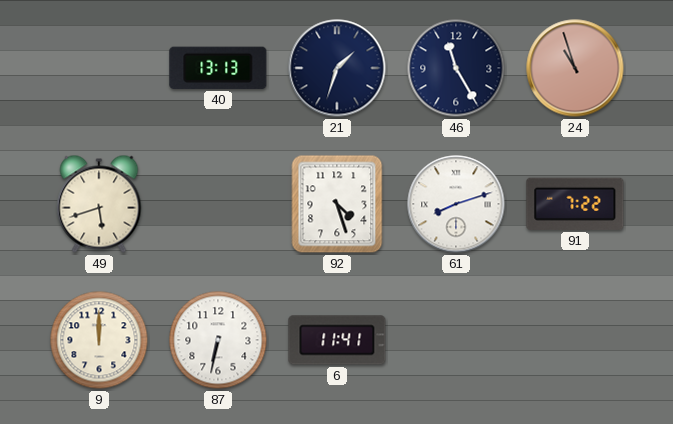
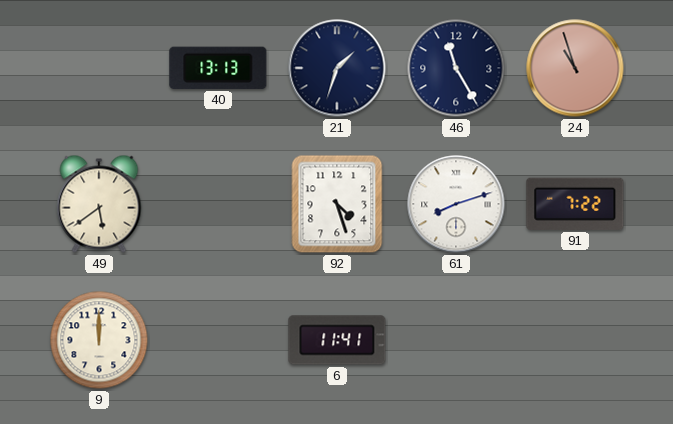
49: 5:42 -> 5:39 (99, 204)
87: 6:32 -> none (218, 340)
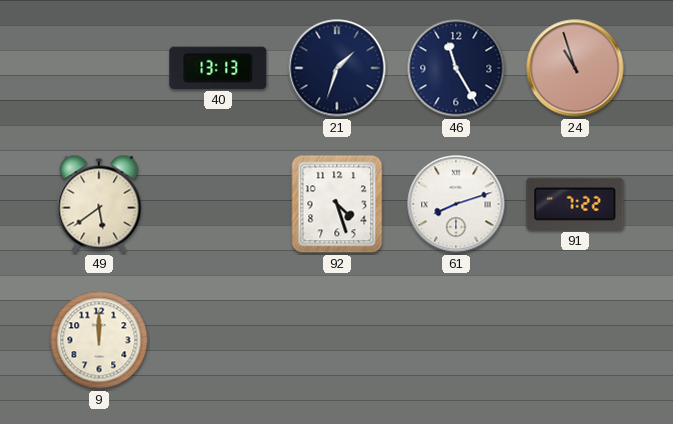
6: 11:41 -> none (337, 340)
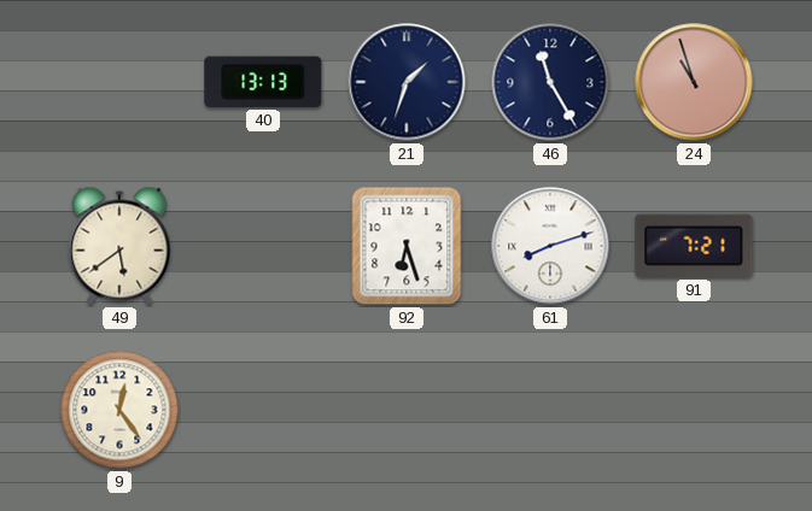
92: 4:27 -> 6:27 (407, 246)
91: 7:22 -> 7:21 (694, 246)
9: 12:00 -> 12:24 (119, 410)
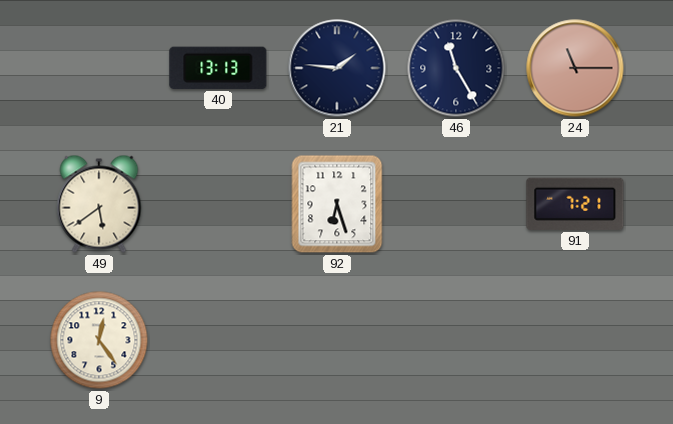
21: 1:33 -> 1:46 (337, 68)
24: 10:57 -> 11:15 (575, 68)
61: 8:12 -> none (550, 246)
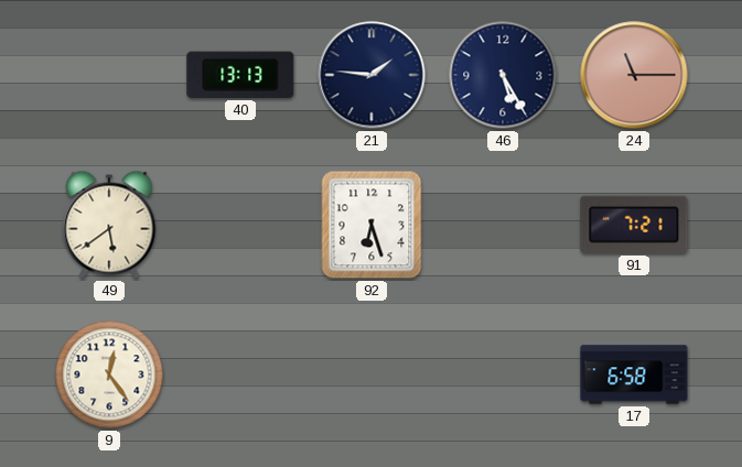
46: 11:25 -> 5:25 (503, 75)
17: none -> 6:58 (634, 374)
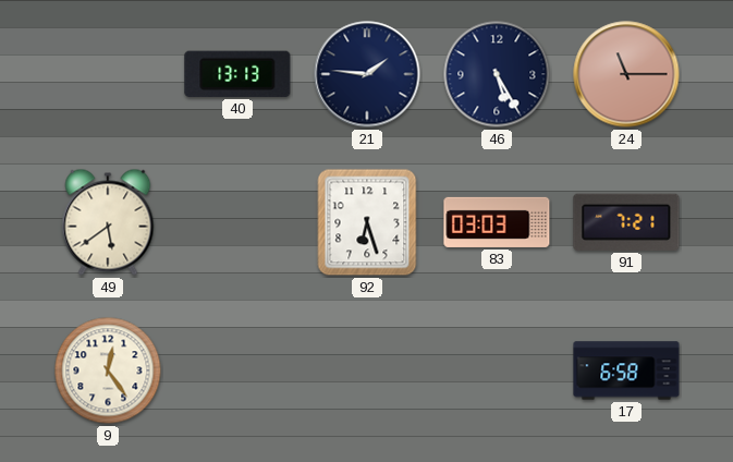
83: none -> 03:03 (497, 222)
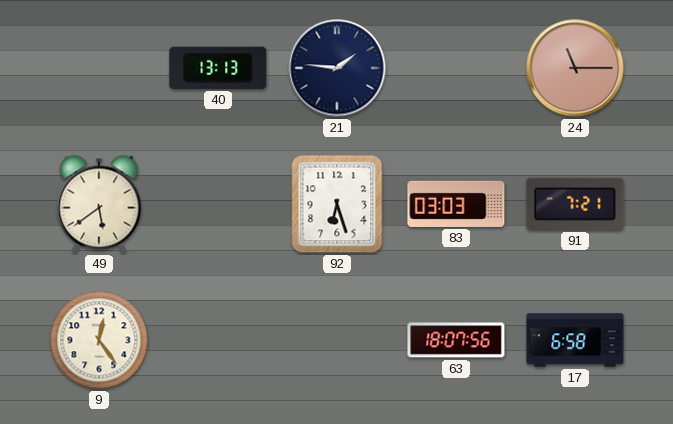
46: 5:25 -> none (497, 74)
63: none -> 18:07 (456, 340)
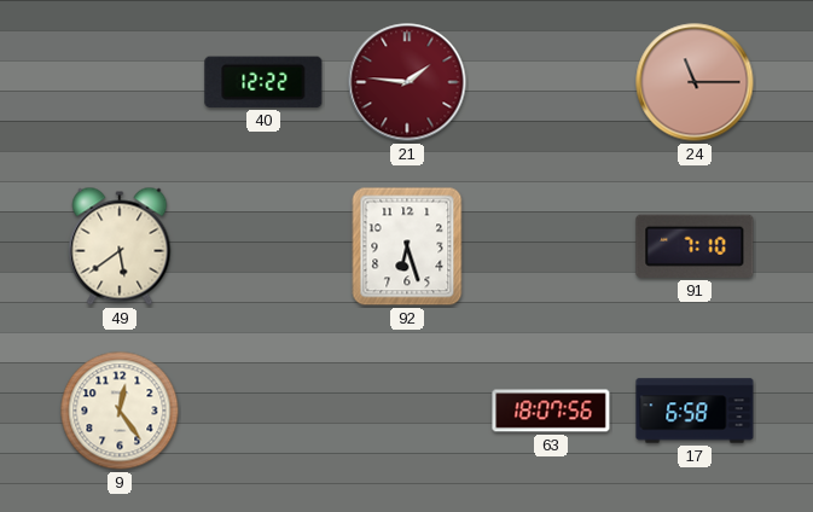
40: 13:13 -> 12:22 (263, 82)
21 dial: navy -> burgundy (407, 82)
83: 03:03 -> none (456, 204)
91: 7:21 -> 7:10 (695, 246)
